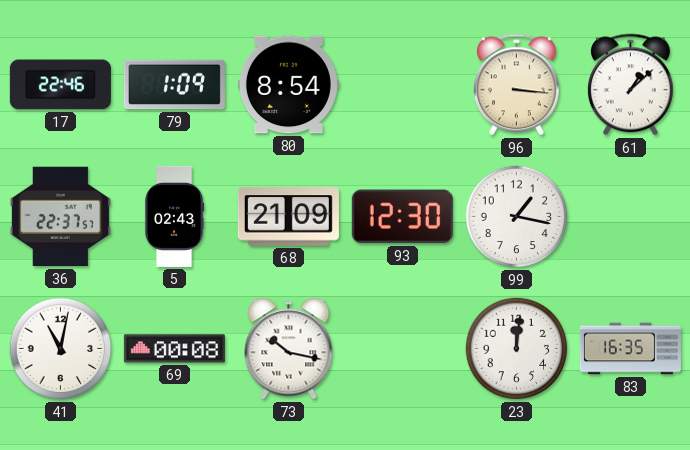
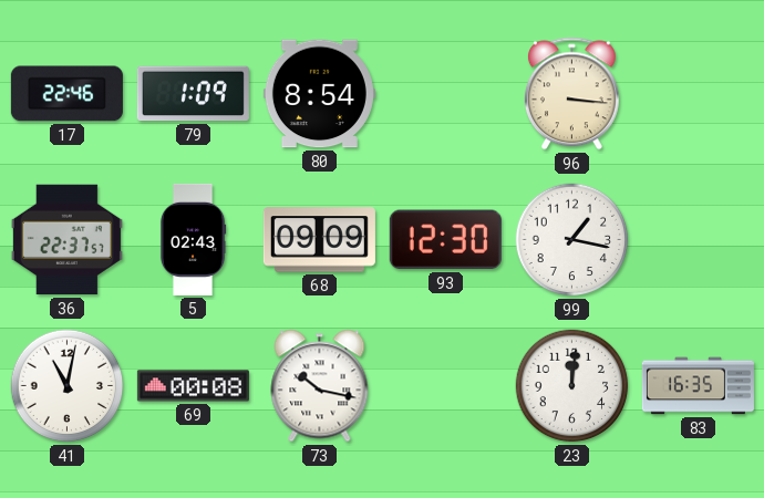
61: 1:08 -> none (630, 85)
68: 21:09 -> 09:09 (319, 240)
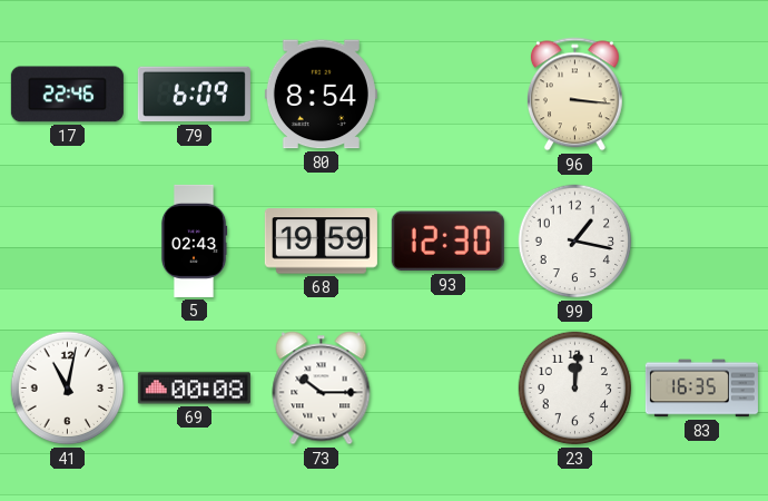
79: 1:09 -> 6:09 (194, 95)
36: 22:37 -> none (66, 240)
68: 09:09 -> 19:59 (321, 242)
73: 10:17 -> 10:15 (322, 389)
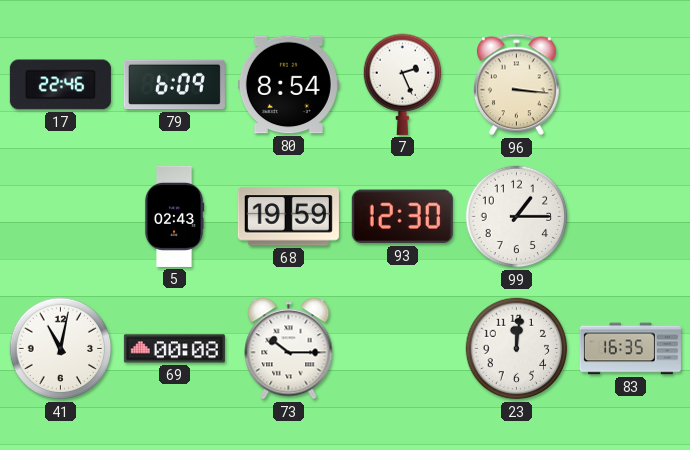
7: none -> 2:26 (403, 84)
99: 1:17 -> 1:15 (517, 217)
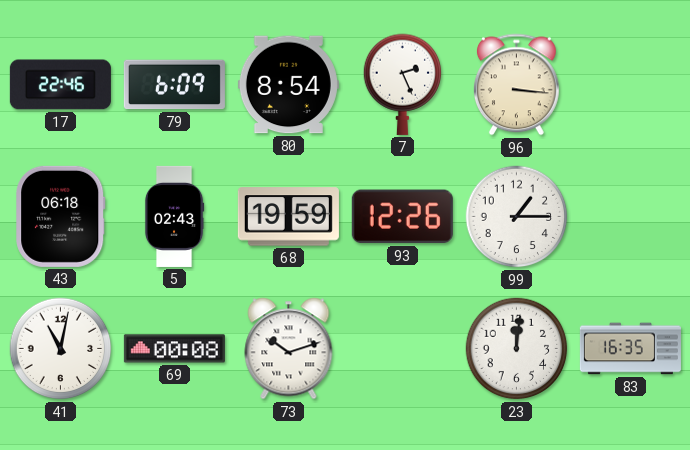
43: none -> 06:18 (61, 216)
93: 12:30 -> 12:26 (402, 217)
73: 10:15 -> 10:12 (289, 349)
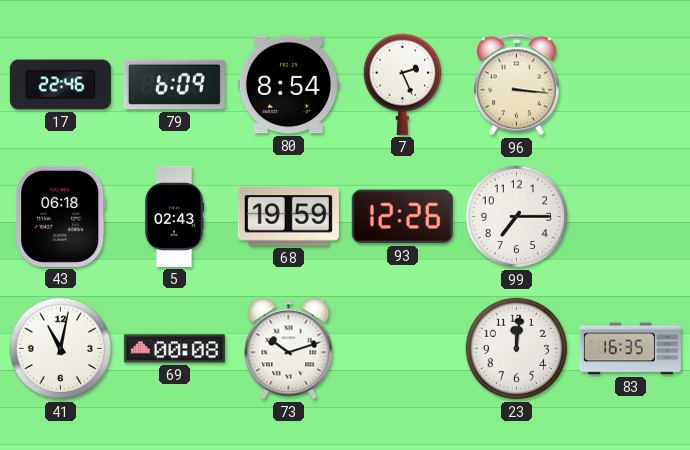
99: 1:15 -> 7:15 (517, 217)
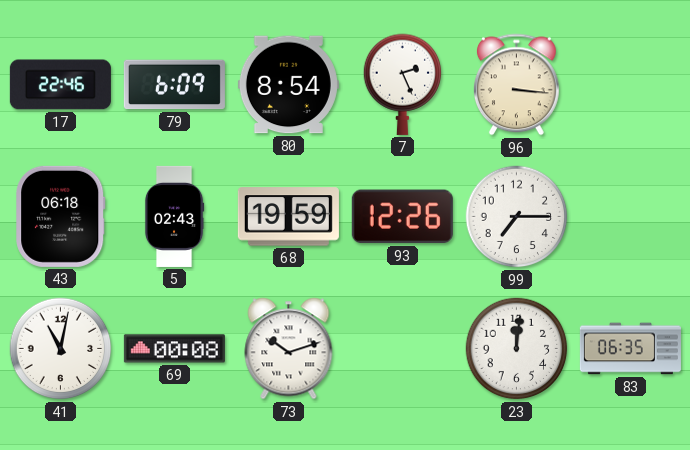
83: 16:35 -> 06:35 (630, 349)
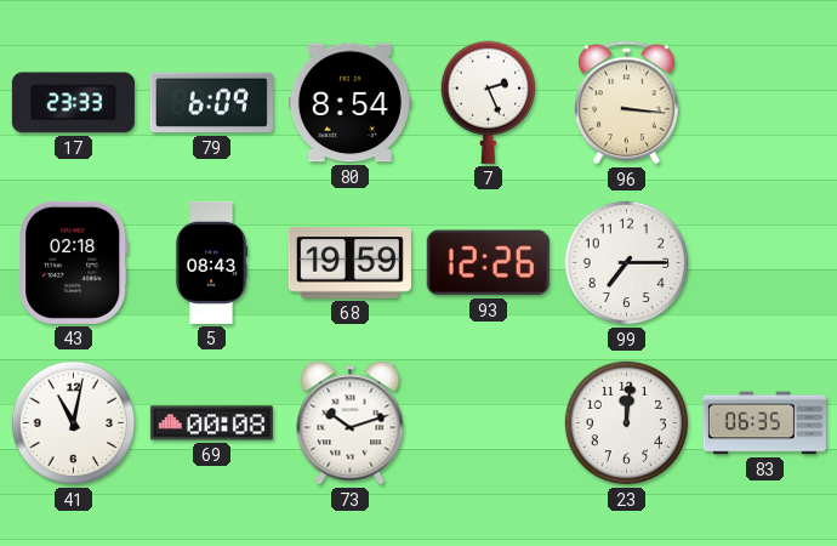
17: 22:46 -> 23:33 (73, 103)
43: 06:18 -> 02:18 (74, 262)
5: 02:43 -> 08:43 (211, 262)
